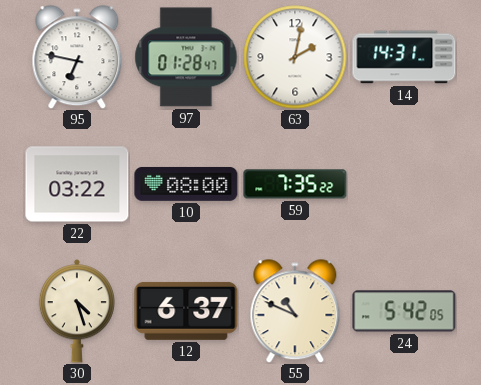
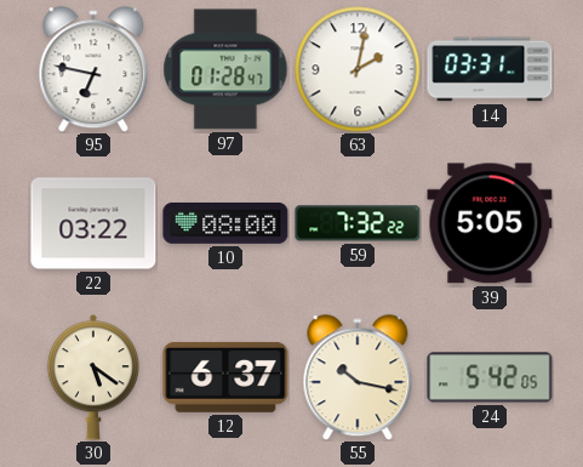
14: 14:31 -> 03:31 (490, 69)
59: 7:35 -> 7:32 (358, 223)
39: none -> 5:05 (490, 223)
30: 4:27 -> 5:21 (93, 377)
55: 10:49 -> 10:17 (358, 377)
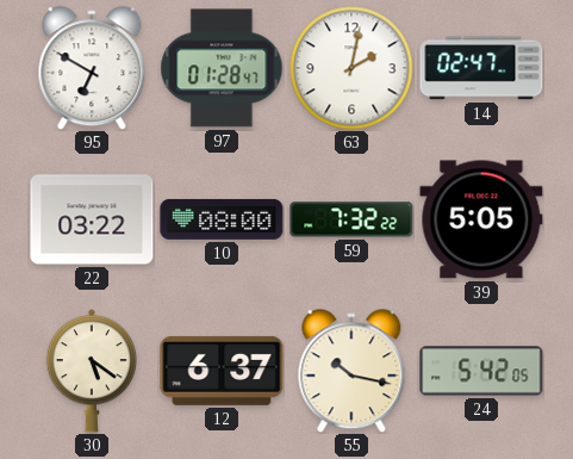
95: 6:47 -> 6:50 (92, 68)
14: 03:31 -> 02:47 (481, 68)
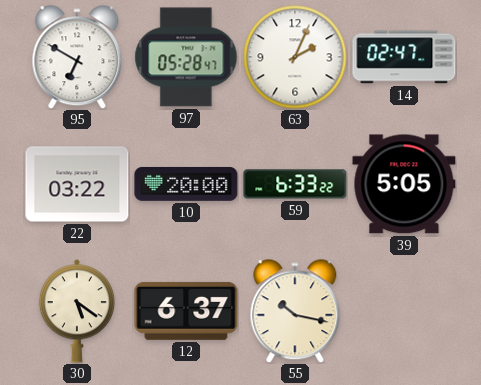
97: 01:28 -> 05:28 (186, 57)
63: 2:02 -> 2:04 (295, 57)
10: 08:00 -> 20:00 (186, 184)
59: 7:32 -> 6:33 (295, 184)
24: 5:42 -> none (481, 371)
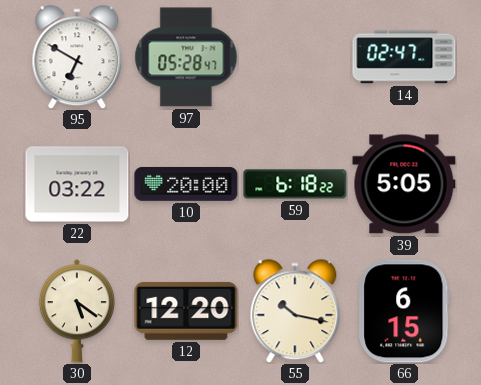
63: 2:04 -> none (295, 57)
59: 6:33 -> 6:18 (295, 184)
12: 6:37 -> 12:20 (186, 311)
66: none -> 6:15 (404, 311)
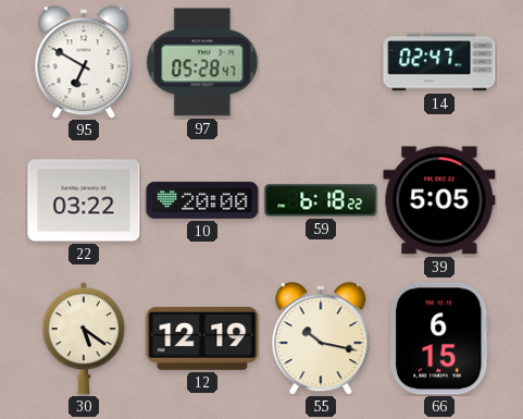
12: 12:20 -> 12:19 (202, 338)
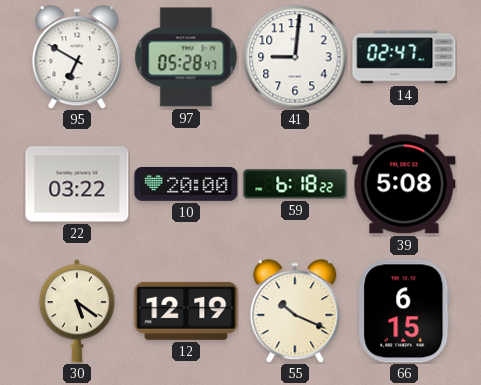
41: none -> 9:01 (295, 57)
39: 5:05 -> 5:08 (404, 184)
55: 10:17 -> 10:19 (295, 311)
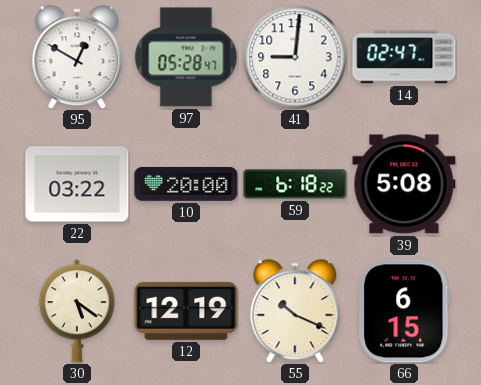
95: 6:50 -> 12:50 (77, 57)
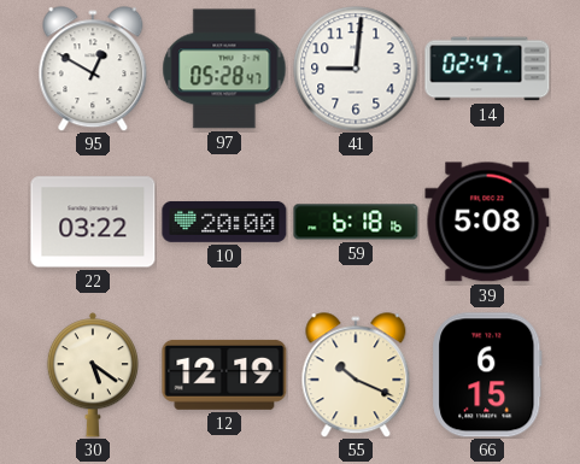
59: 6:18:22 -> 6:18:16 (356, 222)
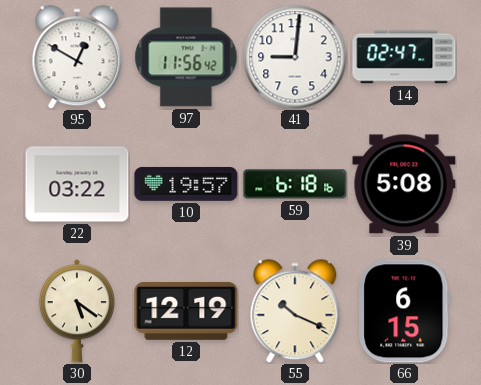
97: 05:28 -> 11:56 (186, 57)
10: 20:00 -> 19:57 (186, 184)
